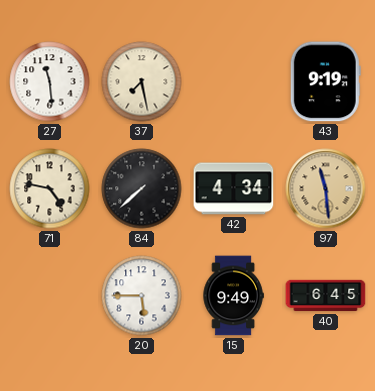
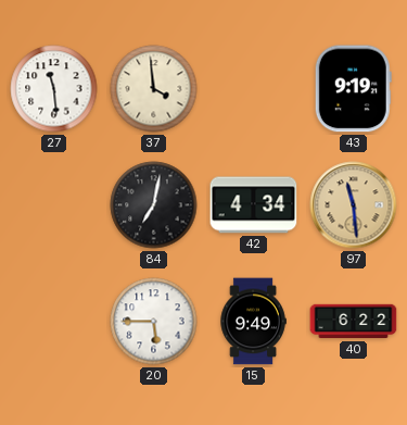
37: 7:28 -> 3:59 (154, 89)
71: 4:47 -> none (50, 189)
84: 7:38 -> 7:02 (154, 205)
40: 6:45 -> 6:22 (354, 322)
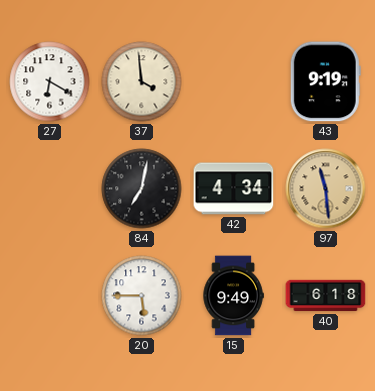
27: 11:29 -> 6:20 (50, 82)
40: 6:22 -> 6:18 (326, 296)
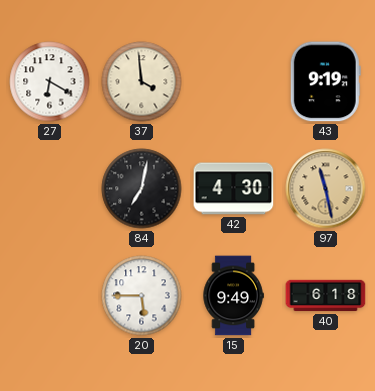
42: 4:34 -> 4:30 (234, 189)
97: 11:29 -> 11:28 (326, 189)
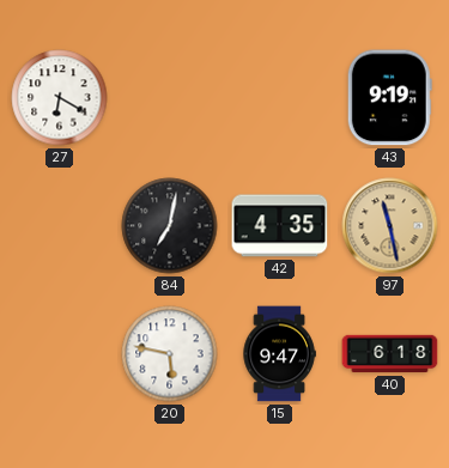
37: 3:59 -> none (142, 82)
42: 4:30 -> 4:35 (280, 226)
20: 5:45 -> 5:47 (170, 354)
15: 9:49 -> 9:47 (279, 354)
